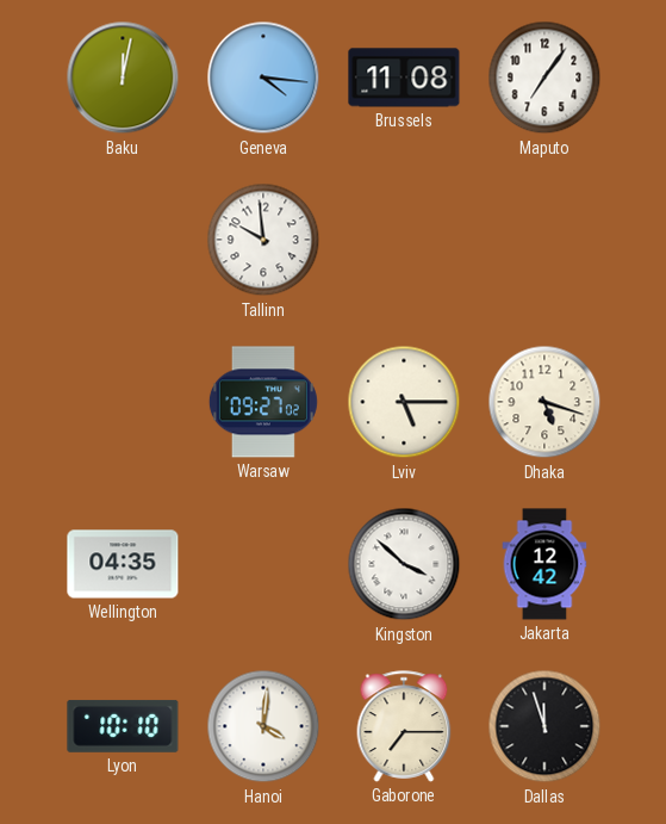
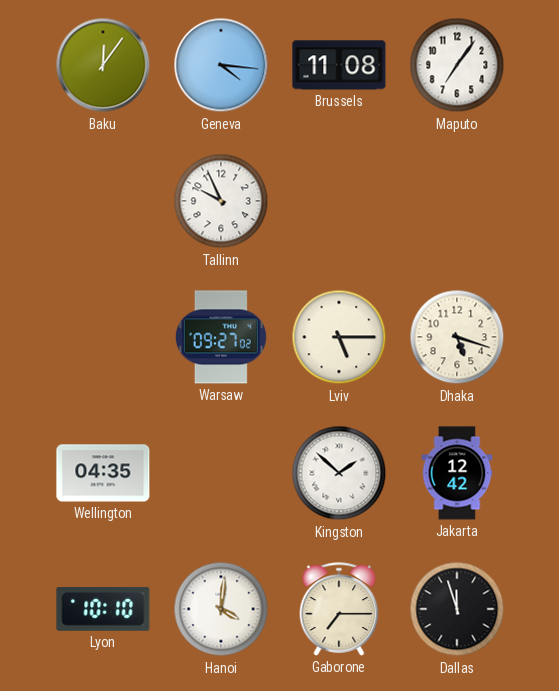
Baku: 12:02 -> 12:06 (103, 65)
Tallinn: 9:59 -> 9:56 (221, 201)
Kingston: 3:52 -> 1:52 (339, 473)
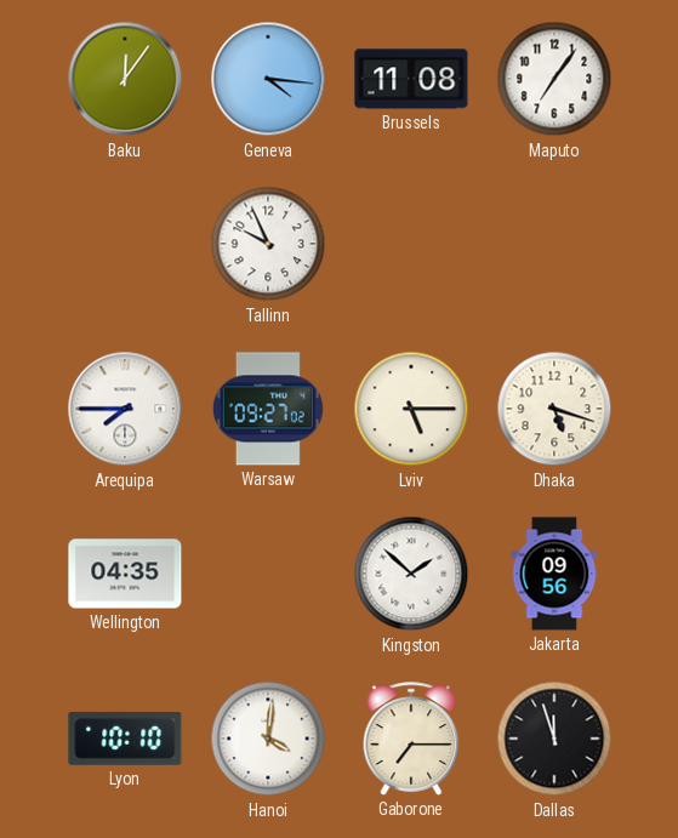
Arequipa: none -> 7:45 (125, 409)
Jakarta: 12:42 -> 09:56 (554, 574)
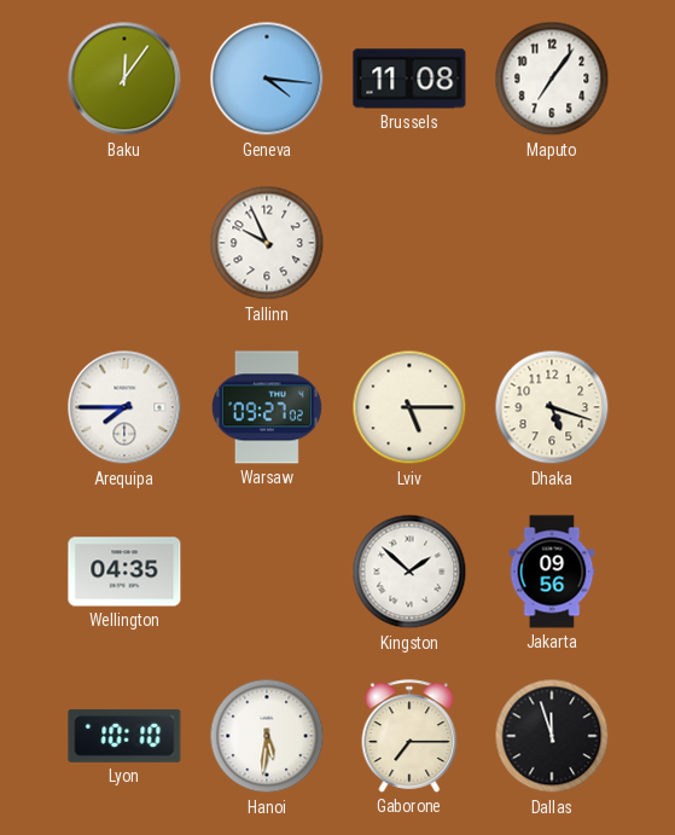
Hanoi: 4:01 -> 5:31 (267, 736)
